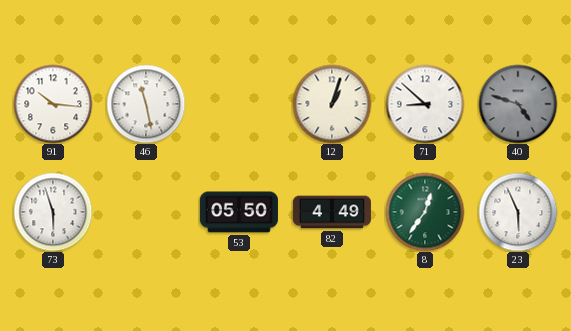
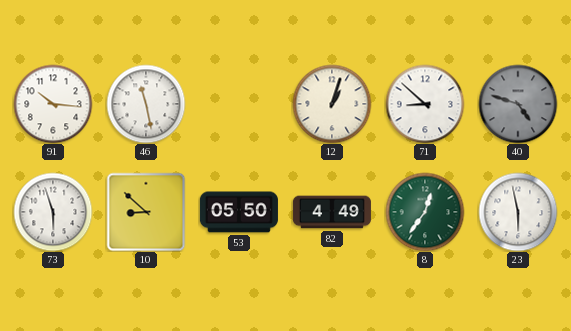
10: none -> 8:52 (146, 212)
23: 5:56 -> 5:58 (518, 212)
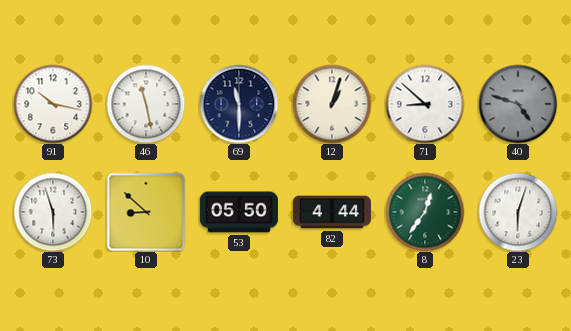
91: 10:16 -> 10:17 (53, 104)
69: none -> 11:30 (239, 104)
82: 4:49 -> 4:44 (332, 212)
23: 5:58 -> 6:03 (518, 212)
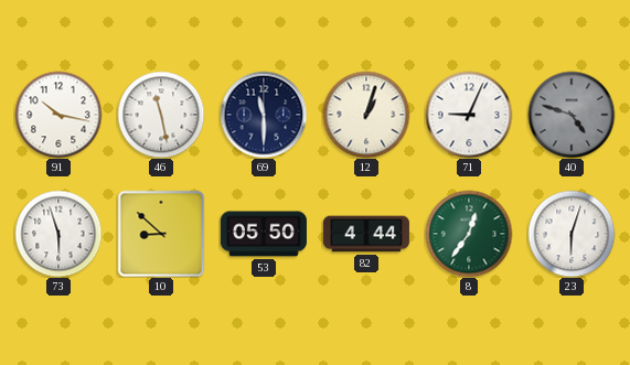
71: 8:52 -> 9:04 (469, 115)
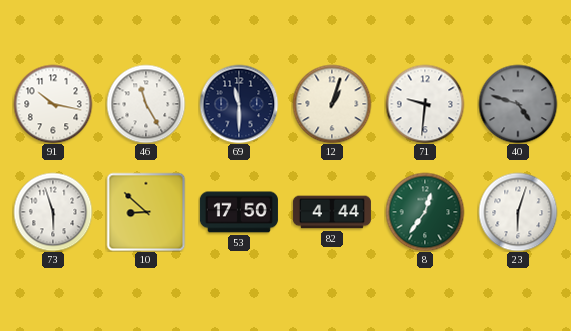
46: 11:28 -> 11:25 (146, 104)
71: 9:04 -> 9:31 (425, 104)
53: 05:50 -> 17:50 (239, 212)
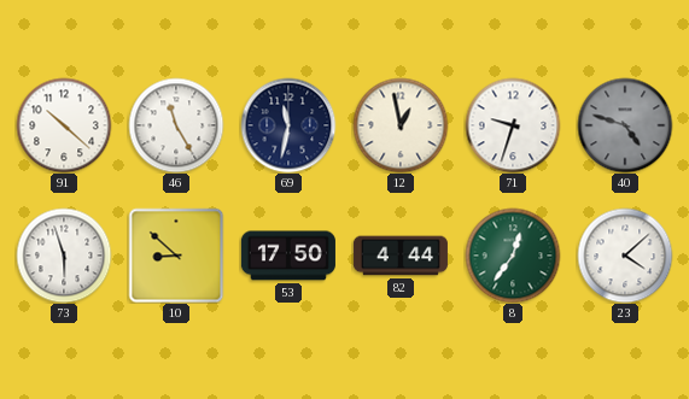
91: 10:17 -> 10:22 (64, 125)
69: 11:30 -> 11:32 (288, 125)
12: 1:03 -> 12:58 (401, 125)
71: 9:31 -> 9:33 (513, 125)
23: 6:03 -> 4:08 (625, 256)
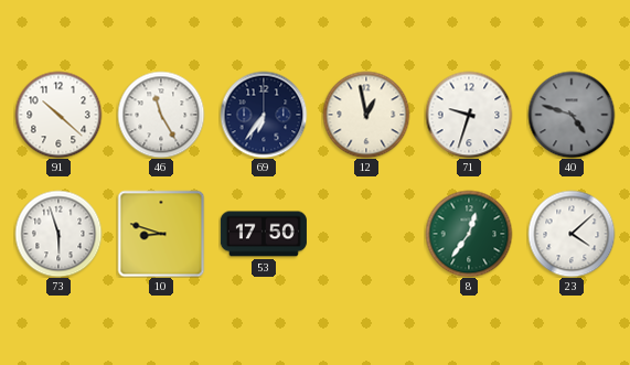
69: 11:32 -> 6:36 (264, 115)
10: 8:52 -> 8:48 (161, 234)
82: 4:44 -> none (401, 256)
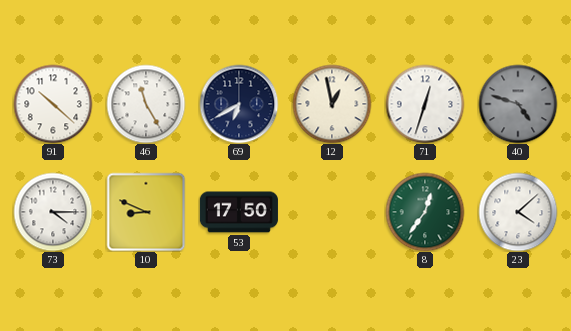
69: 6:36 -> 6:40 (239, 104)
71: 9:33 -> 12:33 (425, 104)
73: 5:57 -> 4:15 (53, 212)
10: 8:48 -> 8:49 (146, 212)
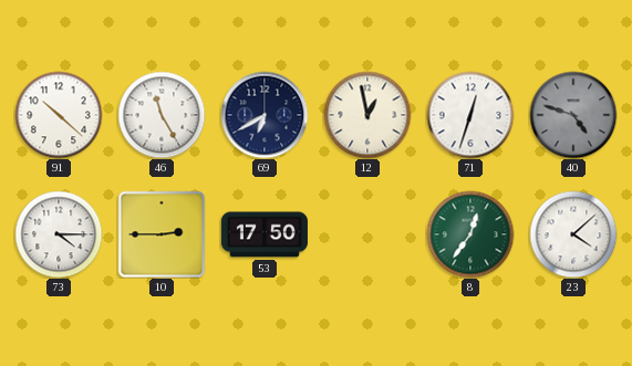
10: 8:49 -> 2:45 (162, 234)
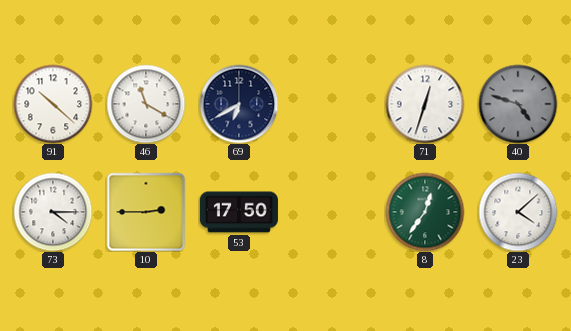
46: 11:25 -> 11:20 (146, 104)
12: 12:58 -> none (367, 115)
